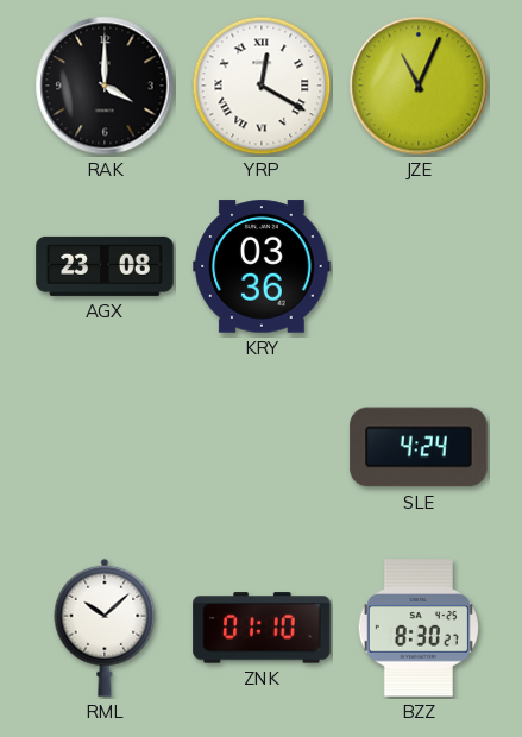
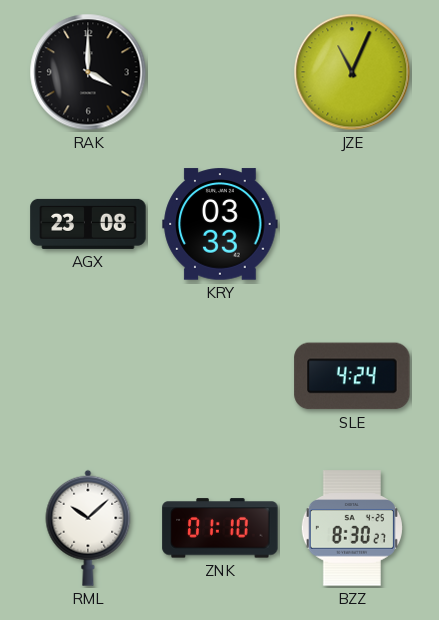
YRP: 12:20 -> none (262, 86)
KRY: 03:36 -> 03:33 (220, 224)
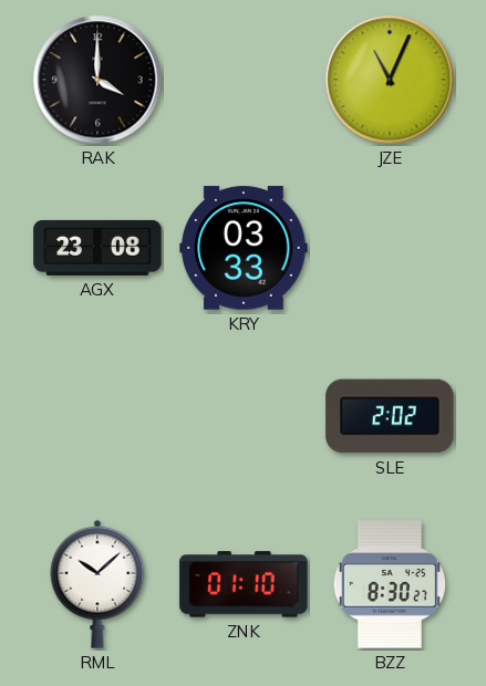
SLE: 4:24 -> 2:02 (390, 416)
